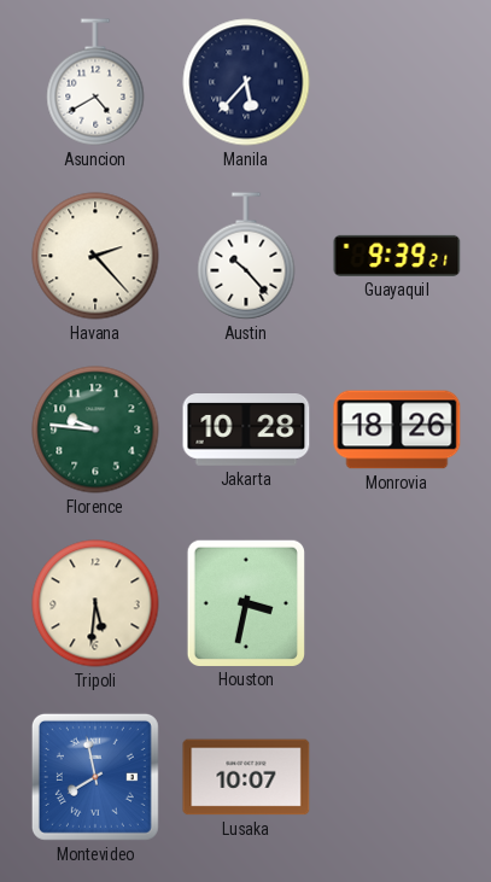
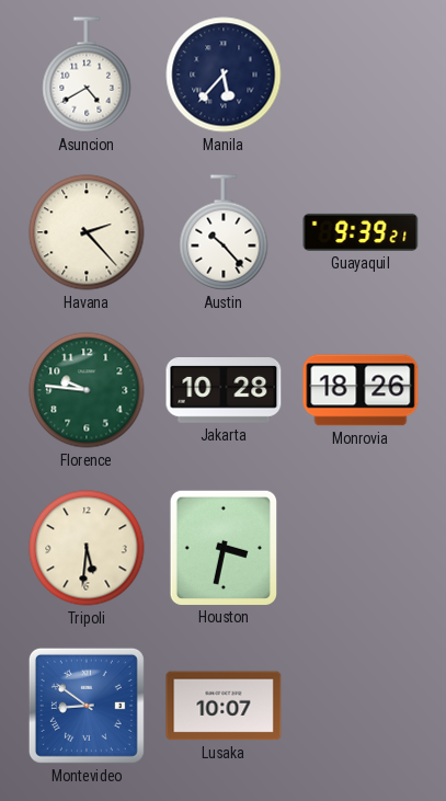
Montevideo: 7:58 -> 8:51 (87, 706)
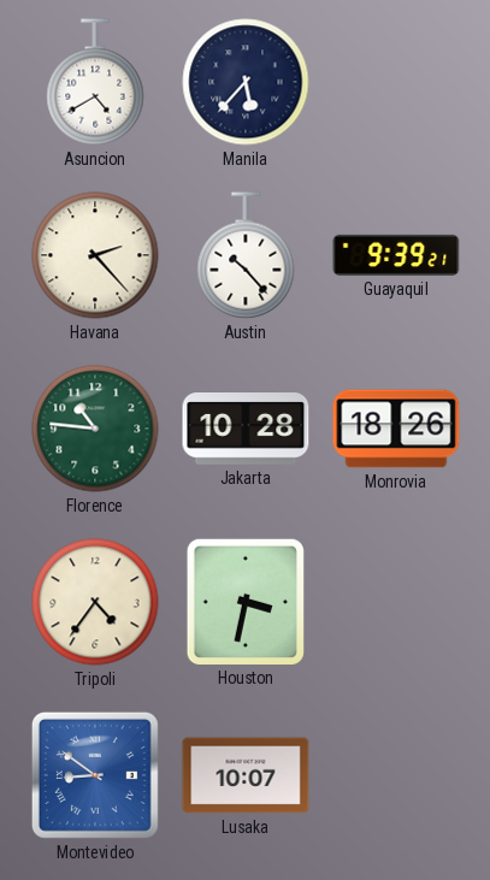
Florence: 9:46 -> 10:46 (95, 429)
Tripoli: 5:31 -> 4:36 (95, 602)
